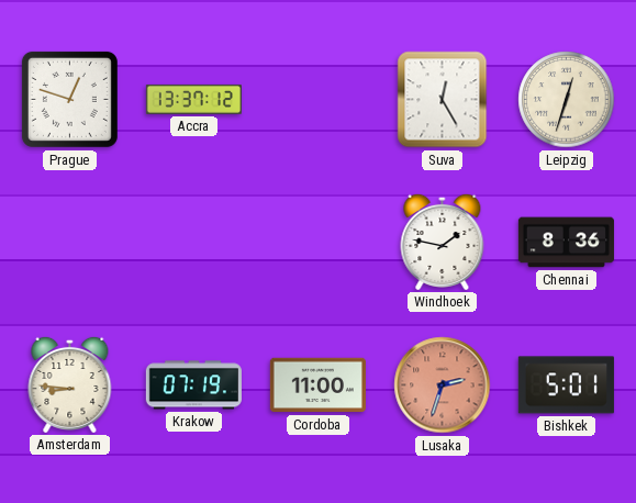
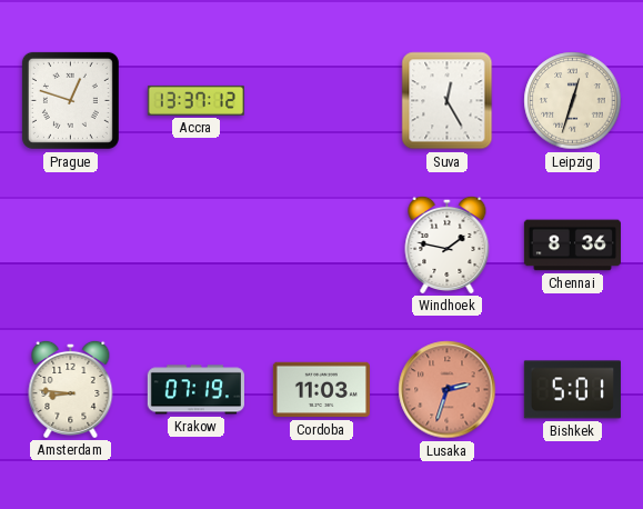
Cordoba: 11:00 -> 11:03 (321, 390)
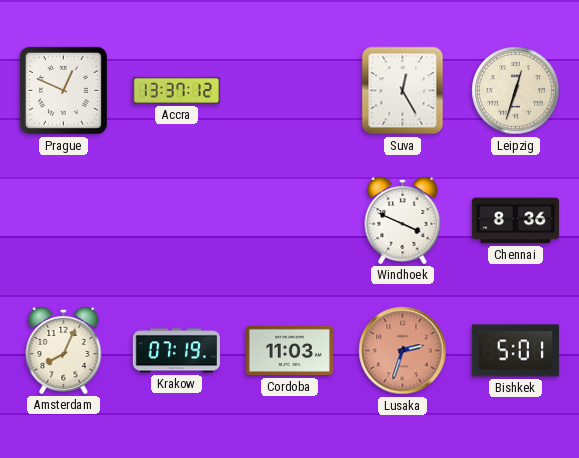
Prague: 12:48 -> 12:49 (63, 90)
Windhoek: 1:47 -> 3:49 (403, 220)
Amsterdam: 8:46 -> 8:04 (64, 350)
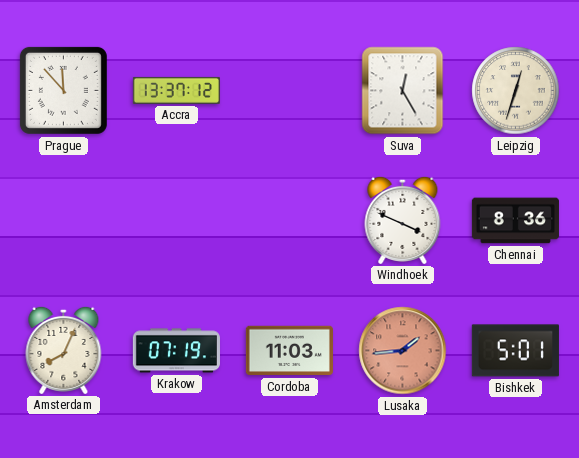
Prague: 12:49 -> 11:53 (63, 90)
Lusaka: 2:33 -> 1:44 (403, 351)
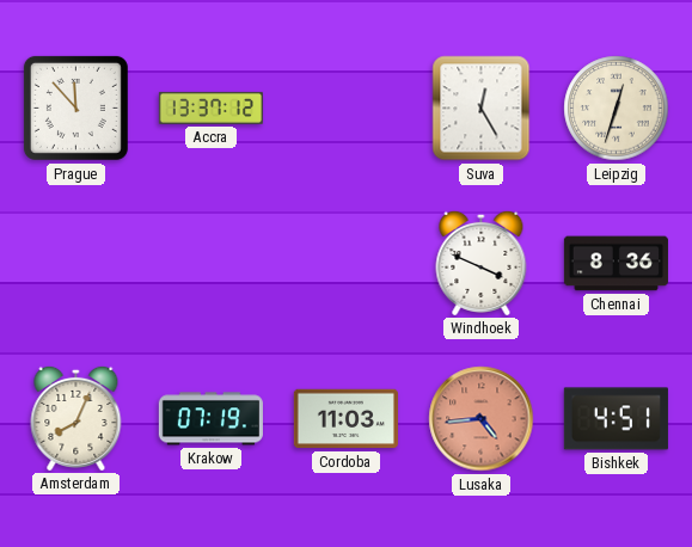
Lusaka: 1:44 -> 4:44 (482, 419)
Bishkek: 5:01 -> 4:51 (616, 419)
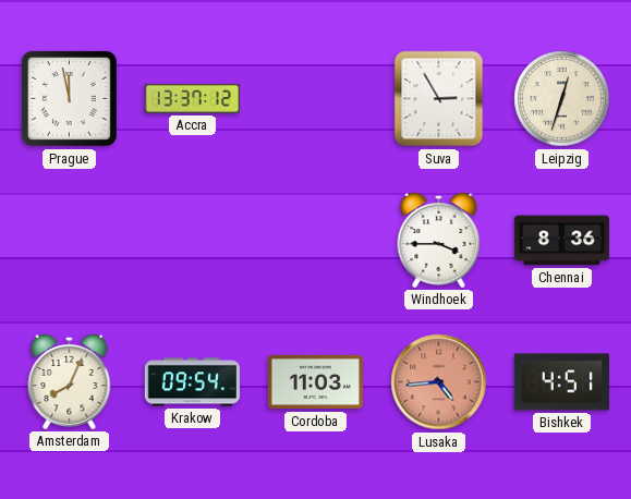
Prague: 11:53 -> 11:58 (69, 98)
Suva: 12:25 -> 2:55 (439, 99)
Windhoek: 3:49 -> 3:45 (439, 240)
Krakow: 07:19 -> 09:54 (192, 382)
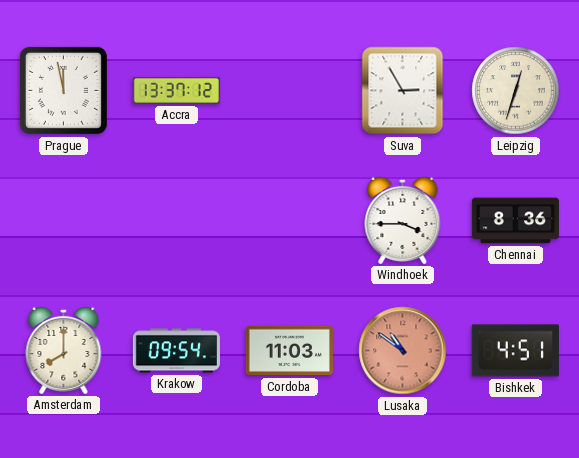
Amsterdam: 8:04 -> 8:00 (64, 350)
Lusaka: 4:44 -> 10:51 (403, 351)
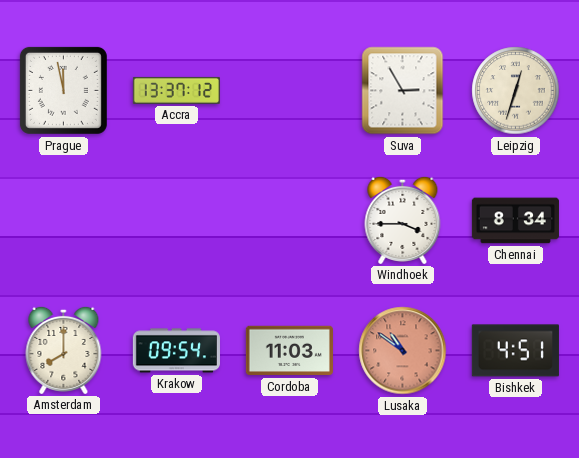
Chennai: 8:36 -> 8:34 (515, 221)
